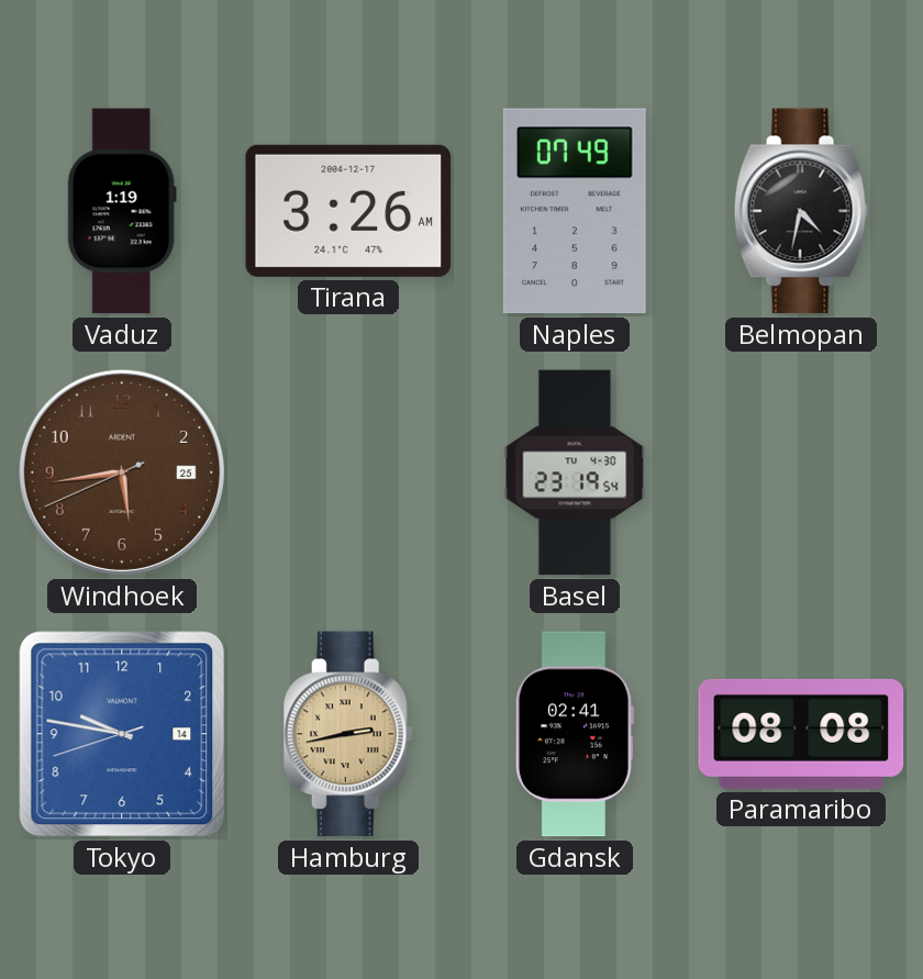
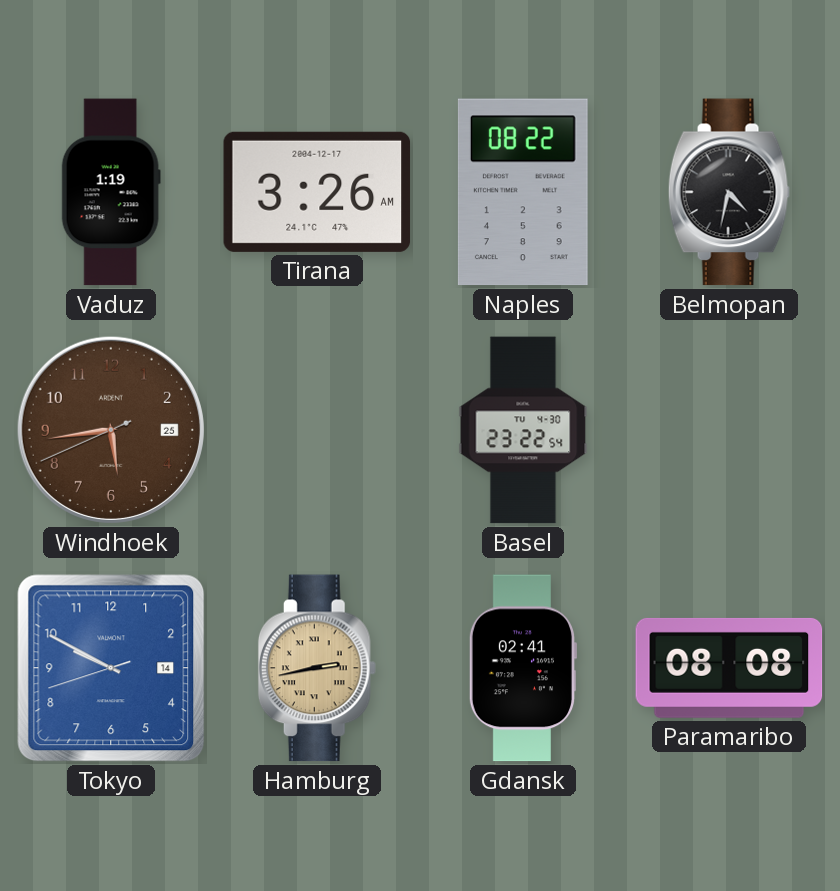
Naples: 07:49 -> 08:22 (523, 192)
Basel: 23:19 -> 23:22 (523, 430)
Tokyo: 9:46 -> 9:49 (111, 668)
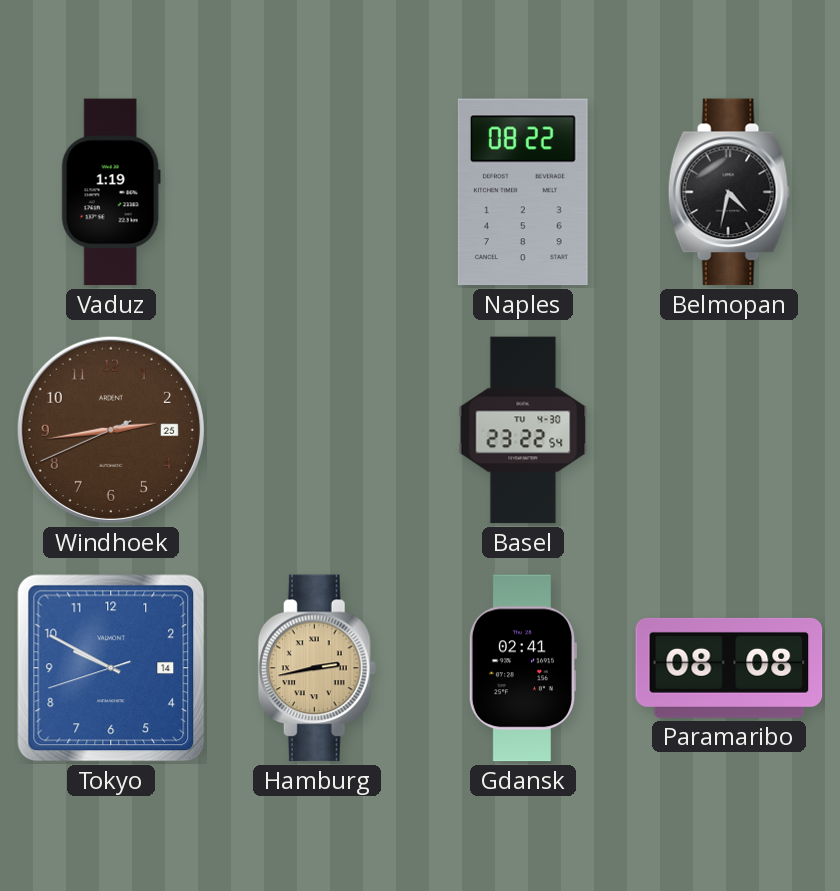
Tirana: 3:26 -> none (317, 192)
Windhoek: 5:43 -> 2:43 (111, 430)
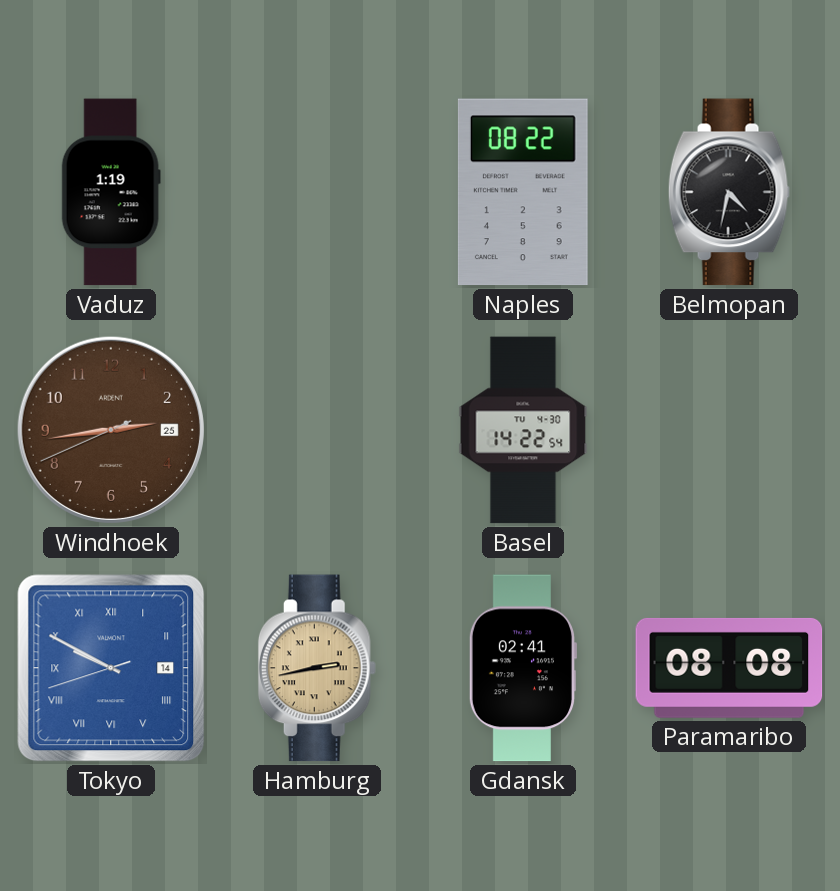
Basel: 23:22 -> 14:22 (523, 430)
Tokyo numerals: Arabic -> Roman (111, 668)
